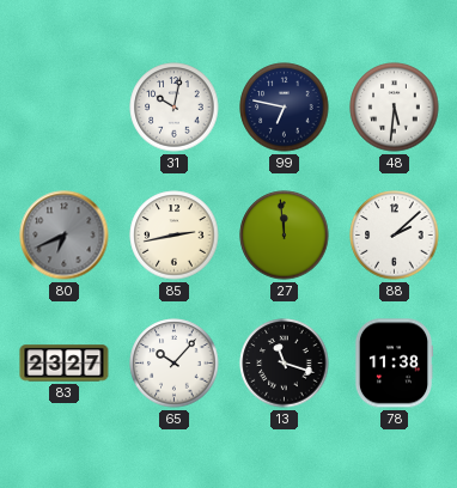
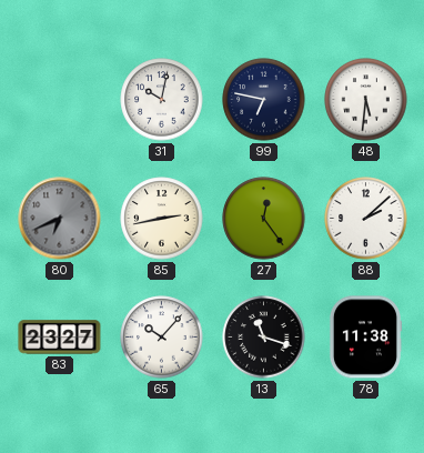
27: 11:59 -> 12:24 (264, 219)
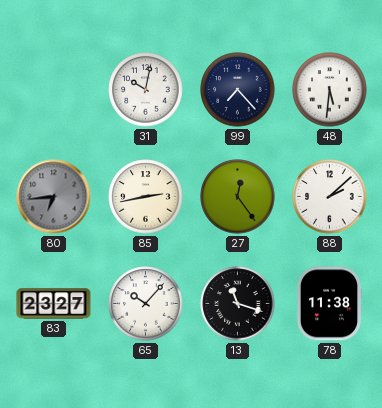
99: 6:47 -> 7:23 (238, 90)
80: 6:41 -> 6:44 (54, 197)
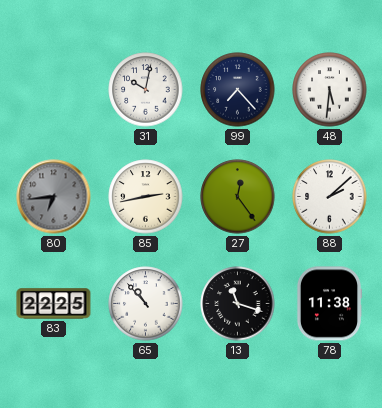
83: 23:27 -> 22:25 (54, 304)
65: 10:07 -> 10:53 (146, 304)
